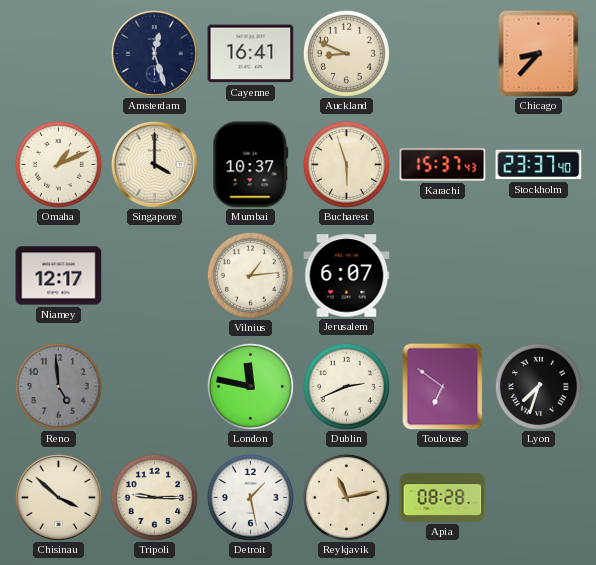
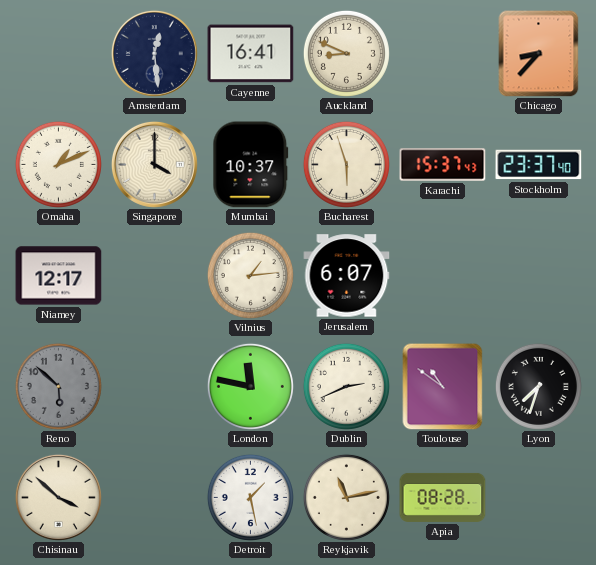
Amsterdam: 12:27 -> 12:29 (154, 53)
Reno: 4:59 -> 5:52 (58, 386)
Toulouse: 6:51 -> 10:51 (443, 386)
Tripoli: 9:15 -> none (154, 497)
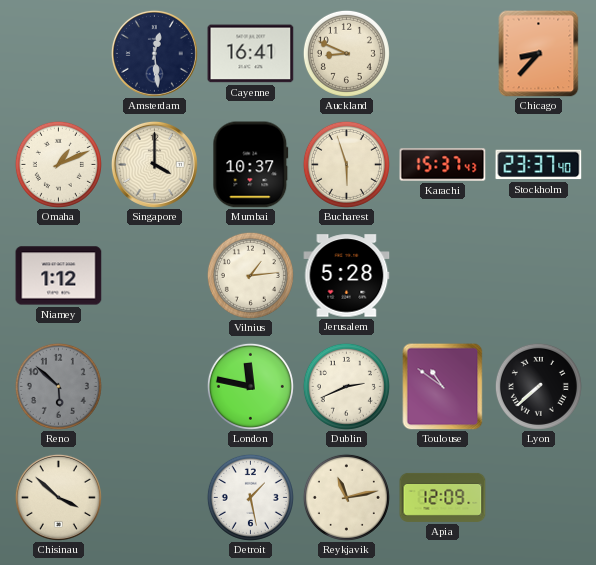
Niamey: 12:17 -> 1:12 (59, 276)
Jerusalem: 6:07 -> 5:28 (347, 276)
Lyon: 7:33 -> 7:38 (538, 386)
Apia: 08:28 -> 12:09 (443, 497)
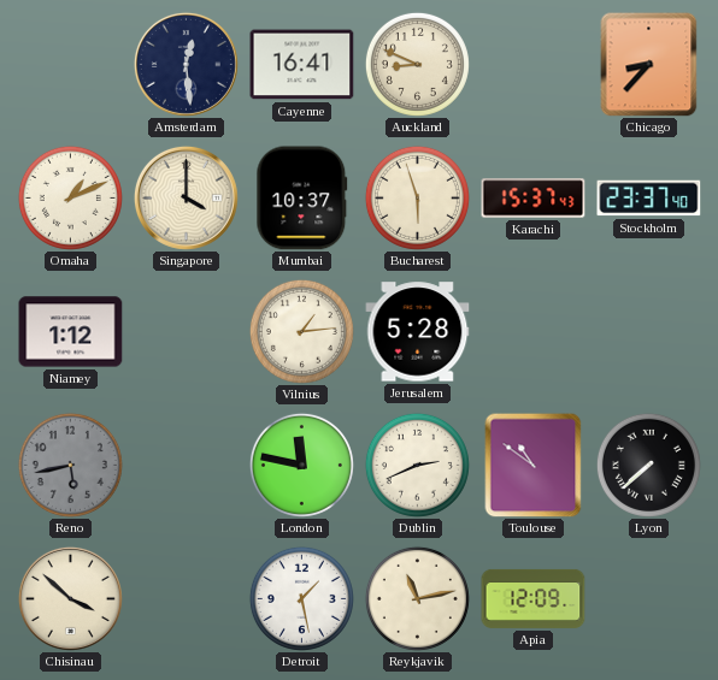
Reno: 5:52 -> 5:43 (70, 465)
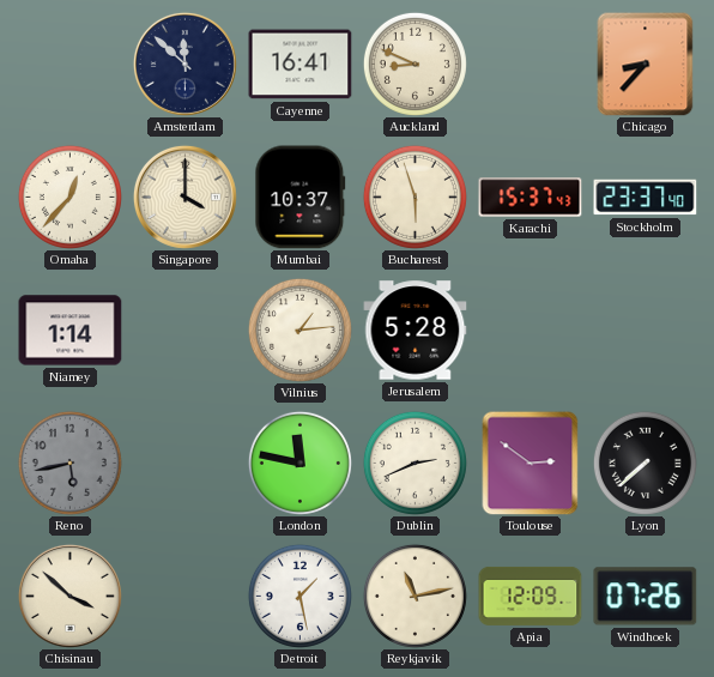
Amsterdam: 12:29 -> 11:52 (184, 64)
Omaha: 1:11 -> 12:37 (69, 197)
Niamey: 1:12 -> 1:14 (71, 331)
Toulouse: 10:51 -> 2:51 (531, 463)
Windhoek: none -> 07:26 (646, 597)
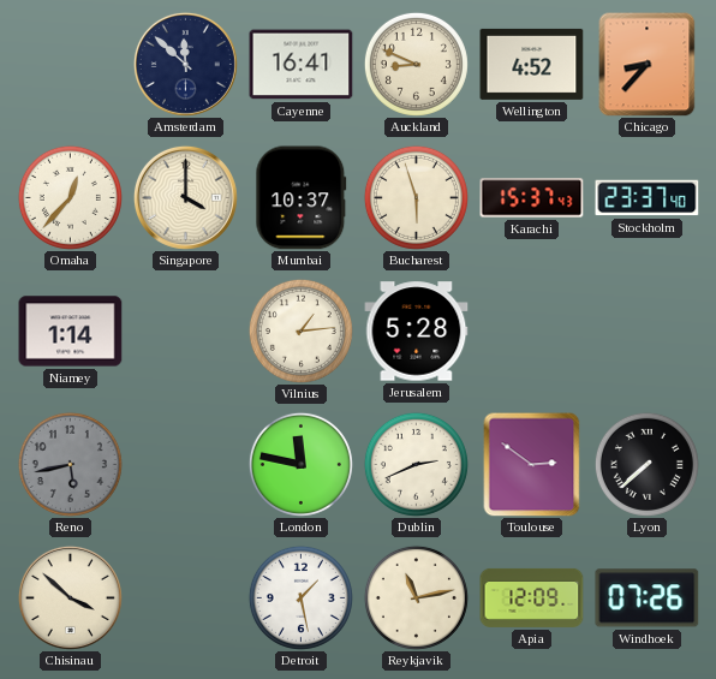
Wellington: none -> 4:52 (532, 64)
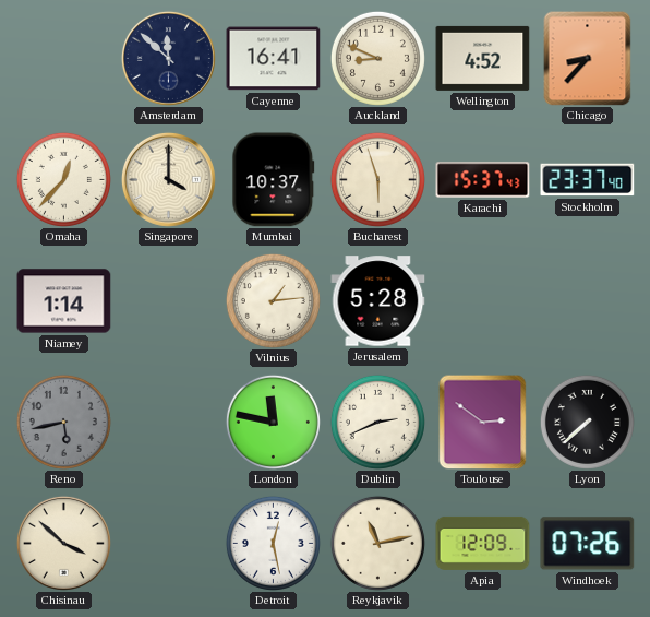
Detroit: 1:28 -> 12:28 (273, 543)
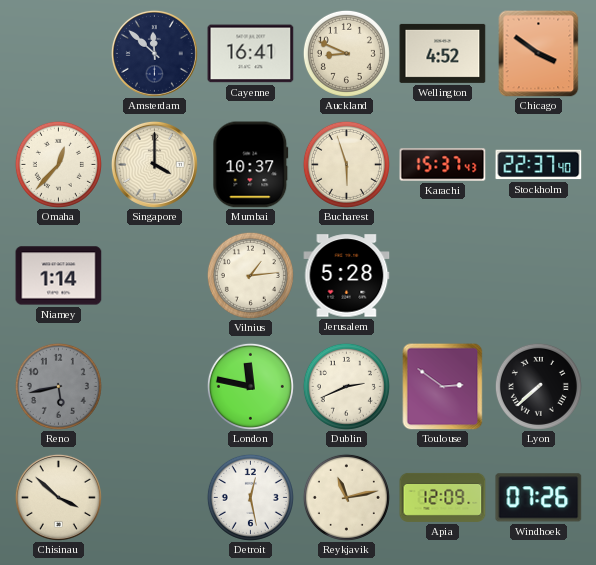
Chicago: 8:37 -> 3:51 (539, 53)
Stockholm: 23:37 -> 22:37 (539, 165)
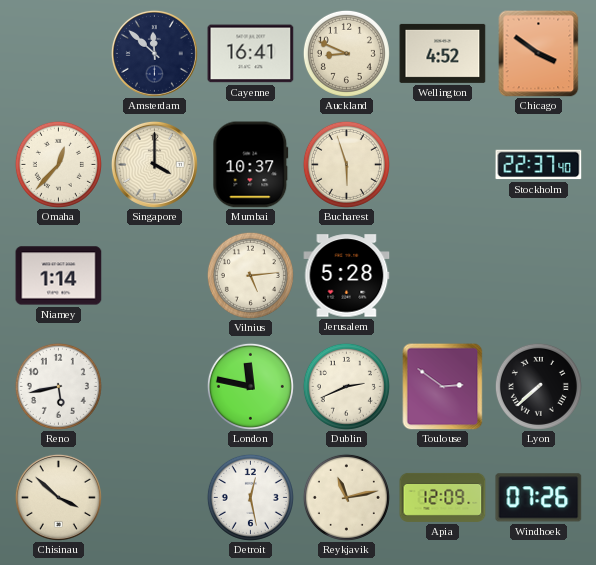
Karachi: 15:37 -> none (443, 165)
Vilnius: 1:14 -> 5:14 (250, 275)
Reno dial: grey -> white (58, 386)
